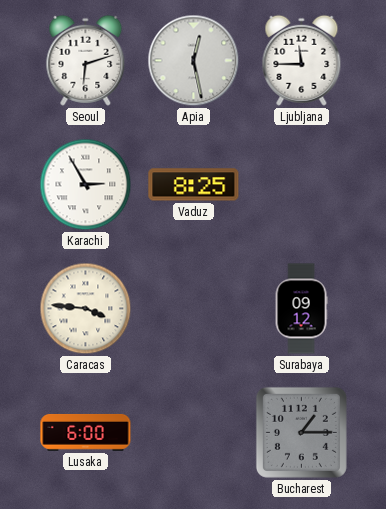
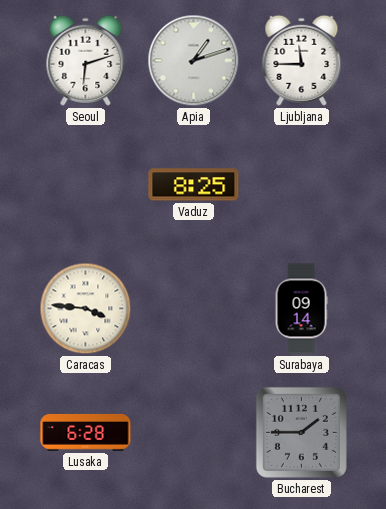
Apia: 12:28 -> 1:12 (194, 61)
Karachi: 2:55 -> none (86, 185)
Surabaya: 09:12 -> 09:14 (301, 309)
Lusaka: 6:00 -> 6:28 (86, 432)
Bucharest: 1:15 -> 1:45 (301, 432)
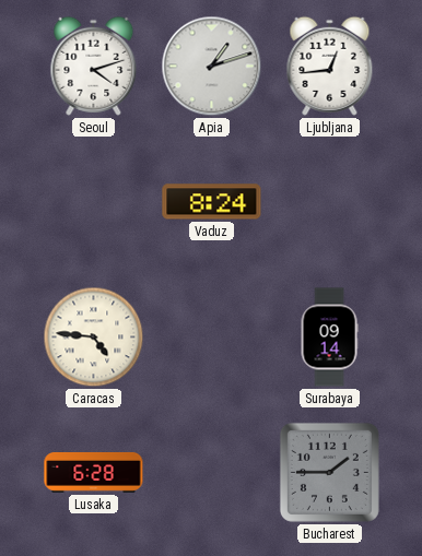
Seoul: 6:12 -> 4:12 (94, 66)
Ljubljana: 11:45 -> 12:44 (330, 66)
Vaduz: 8:25 -> 8:24 (212, 202)
Caracas: 3:46 -> 4:46 (94, 338)
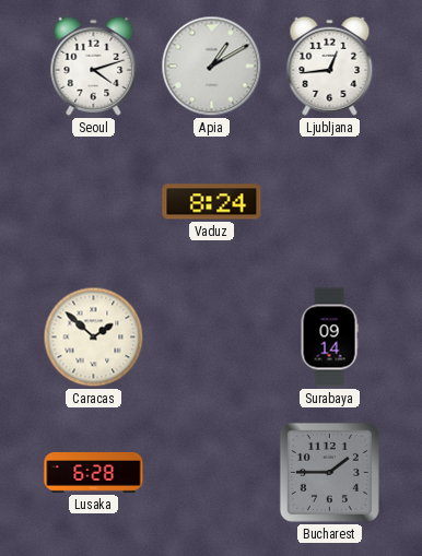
Apia: 1:12 -> 1:10 (212, 67)
Caracas: 4:46 -> 1:52 (94, 338)
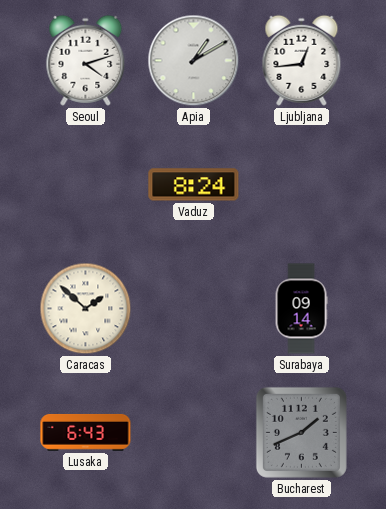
Lusaka: 6:28 -> 6:43 (86, 432)
Bucharest: 1:45 -> 1:41 (301, 432)
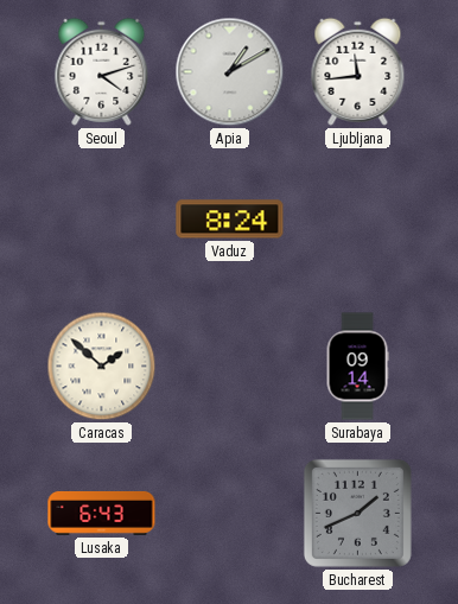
Ljubljana: 12:44 -> 11:44 (358, 71)
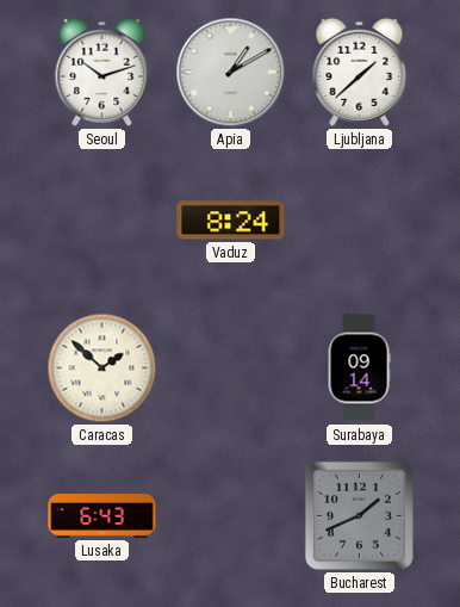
Seoul: 4:12 -> 10:12 (102, 72)
Ljubljana: 11:44 -> 1:38 (360, 72)
